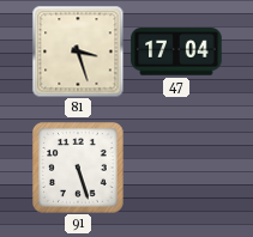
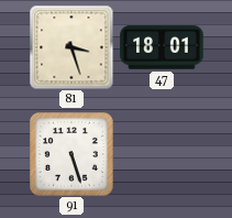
47: 17:04 -> 18:01 (162, 47)
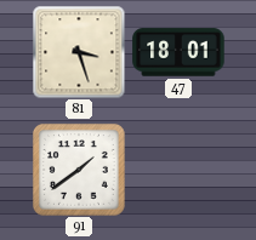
91: 5:27 -> 1:39 (80, 171)
